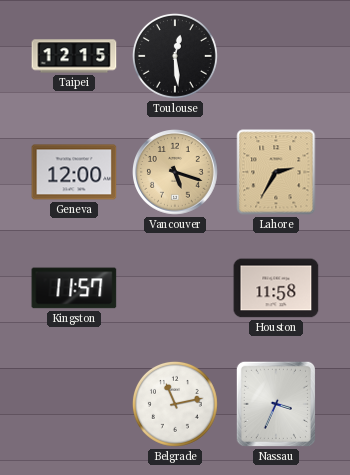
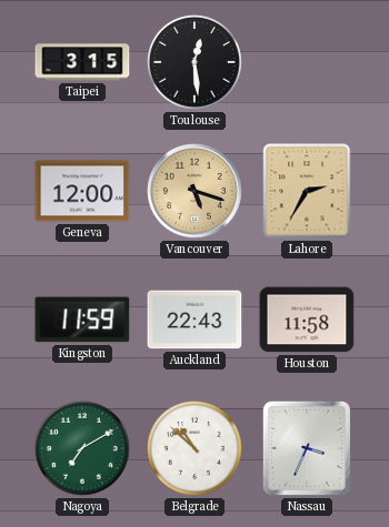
Taipei: 12:15 -> 3:15 (82, 62)
Kingston: 11:57 -> 11:59 (82, 320)
Auckland: none -> 22:43 (194, 320)
Nagoya: none -> 7:10 (82, 448)
Belgrade: 11:13 -> 10:52 (194, 448)
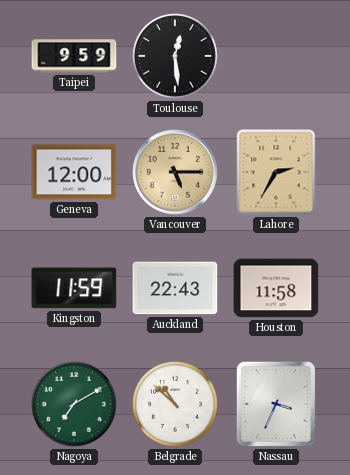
Taipei: 3:15 -> 9:59 (74, 56)
Vancouver: 5:18 -> 5:15 (176, 173)
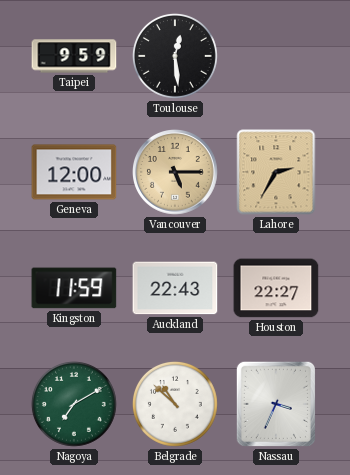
Houston: 11:58 -> 22:27 (276, 288)
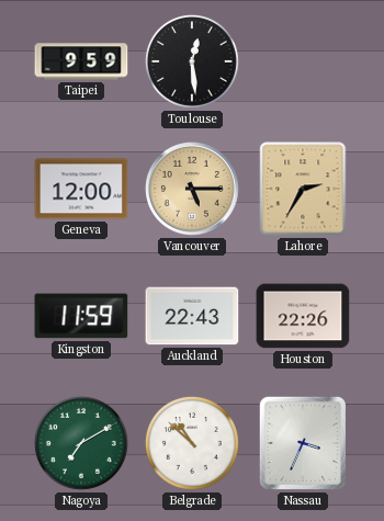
Houston: 22:27 -> 22:26 (303, 316)
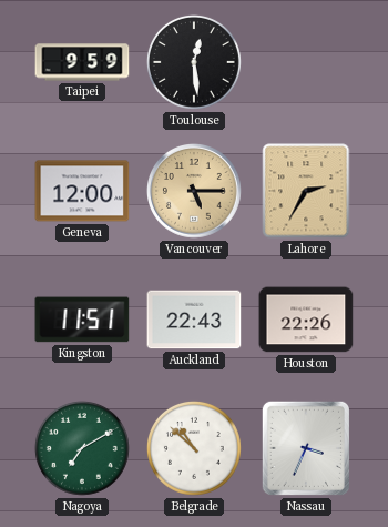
Kingston: 11:59 -> 11:51 (82, 320)
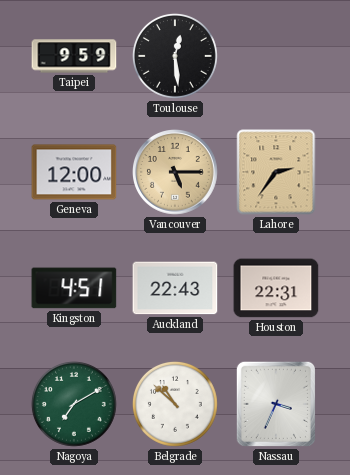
Lahore: 2:35 -> 2:36 (276, 172)
Kingston: 11:51 -> 4:51 (74, 288)
Houston: 22:26 -> 22:31 (276, 288)
